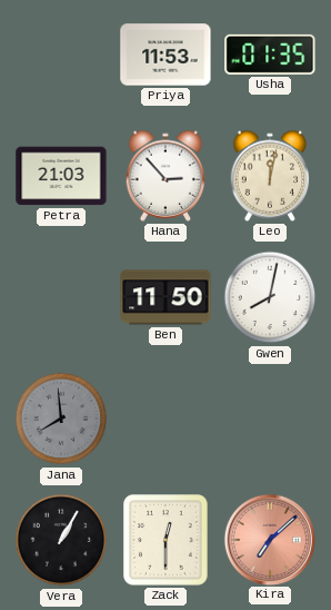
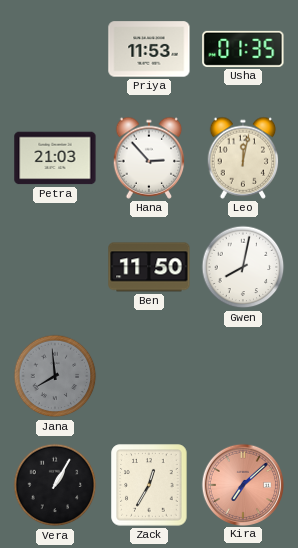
Zack: 12:30 -> 12:35 (149, 485)
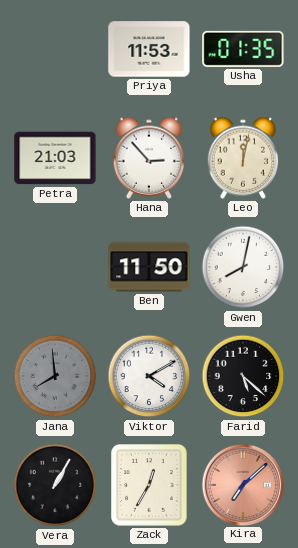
Viktor: none -> 4:10 (149, 376)
Farid: none -> 5:22 (243, 376)
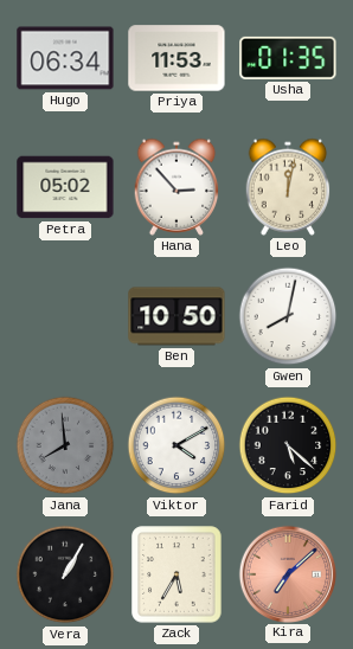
Hugo: none -> 06:34 (65, 58)
Petra: 21:03 -> 05:02 (65, 187)
Ben: 11:50 -> 10:50 (176, 316)
Zack: 12:35 -> 5:35 (176, 574)
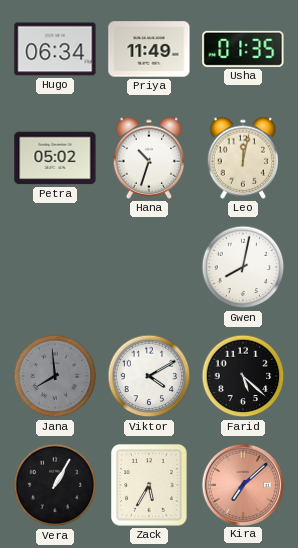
Priya: 11:53 -> 11:49 (149, 49)
Hana: 2:53 -> 10:33 (149, 158)
Ben: 10:50 -> none (176, 316)
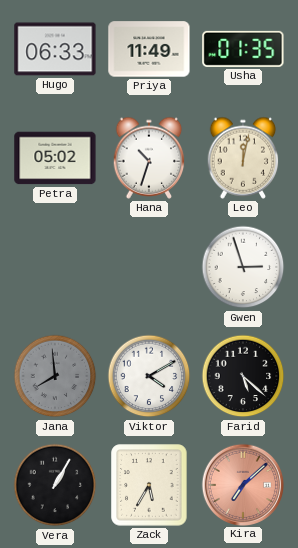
Hugo: 06:34 -> 06:33 (55, 49)
Gwen: 8:02 -> 2:57 (243, 267)
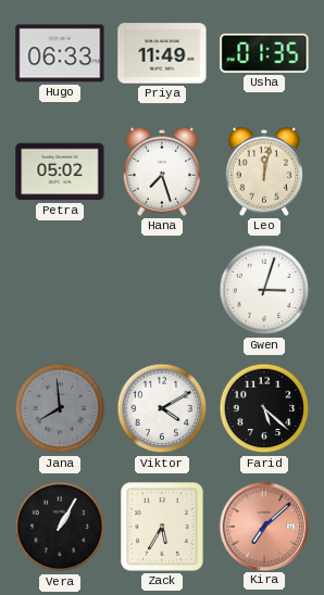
Hana: 10:33 -> 7:27 (162, 172)
Gwen: 2:57 -> 3:03 (264, 290)
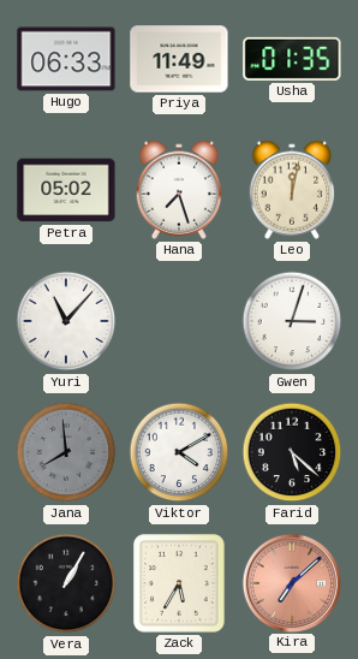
Yuri: none -> 11:07 (66, 321)
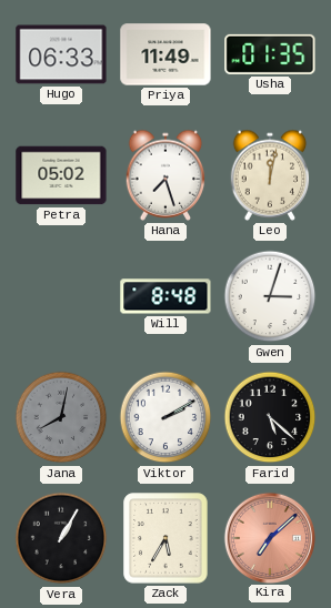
Yuri: 11:07 -> none (66, 321)
Will: none -> 8:48 (165, 296)
Jana: 7:59 -> 8:02 (61, 417)
Viktor: 4:10 -> 2:10 (165, 417)
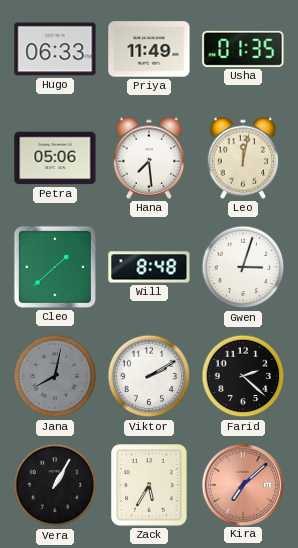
Petra: 05:02 -> 05:06 (55, 158)
Hana: 7:27 -> 7:29 (149, 158)
Cleo: none -> 1:38 (55, 267)
Farid: 5:22 -> 2:22 (243, 376)
